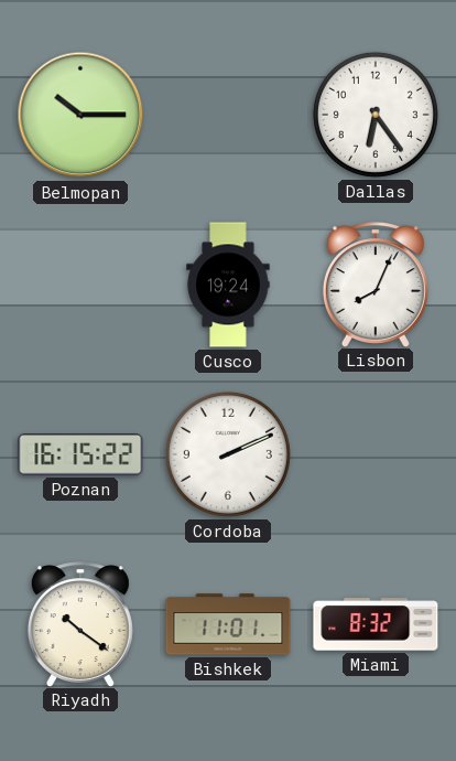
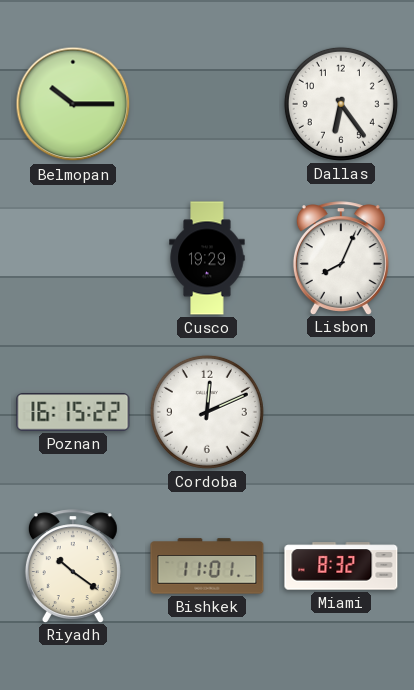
Cusco: 19:24 -> 19:29 (207, 258)
Cordoba: 2:11 -> 12:11 (207, 412)
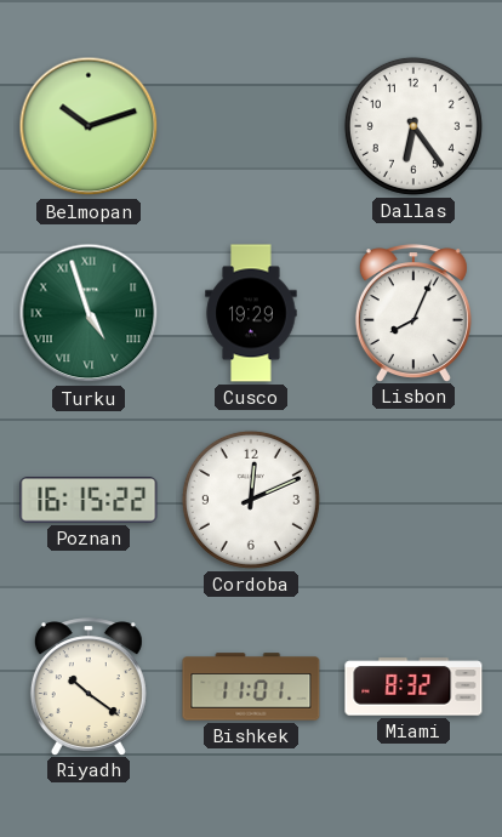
Belmopan: 10:15 -> 10:12 (89, 126)
Turku: none -> 4:57 (89, 313)
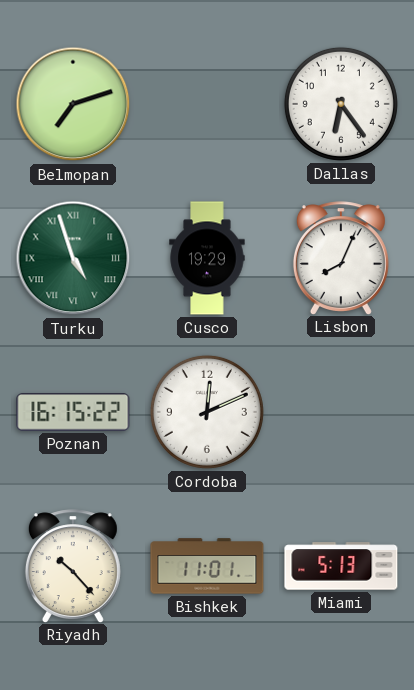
Belmopan: 10:12 -> 7:12 (73, 104)
Riyadh: 10:21 -> 10:23 (73, 566)
Miami: 8:32 -> 5:13 (341, 566)
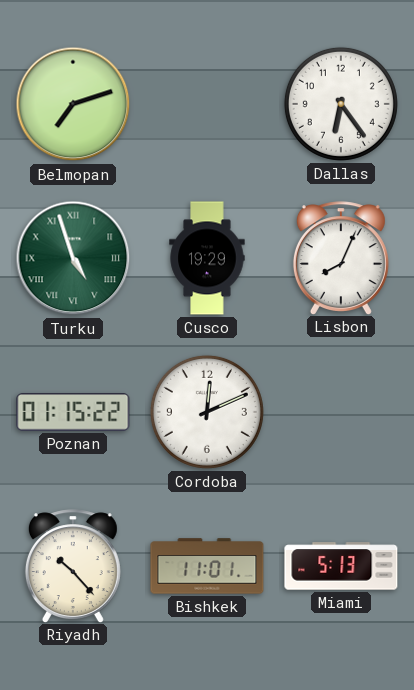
Poznan: 16:15 -> 01:15 (73, 412)
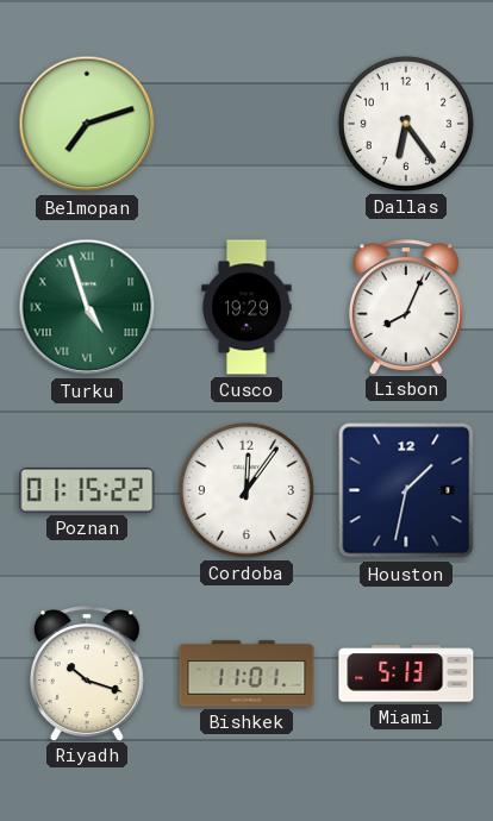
Cordoba: 12:11 -> 12:06 (246, 490)
Houston: none -> 1:32 (406, 490)
Riyadh: 10:23 -> 10:18 (87, 673)
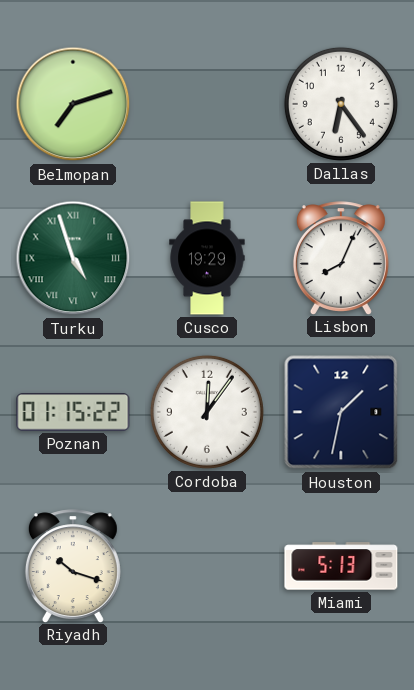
Bishkek: 11:01 -> none (246, 673)
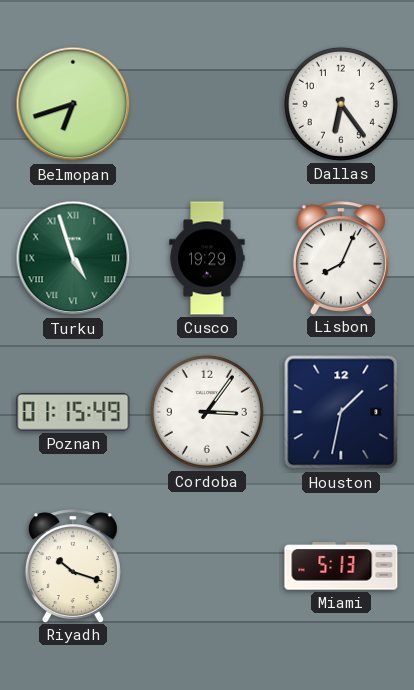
Belmopan: 7:12 -> 6:42 (73, 104)
Poznan: 01:15:22 -> 01:15:49 (73, 412)
Cordoba: 12:06 -> 3:06 (207, 412)
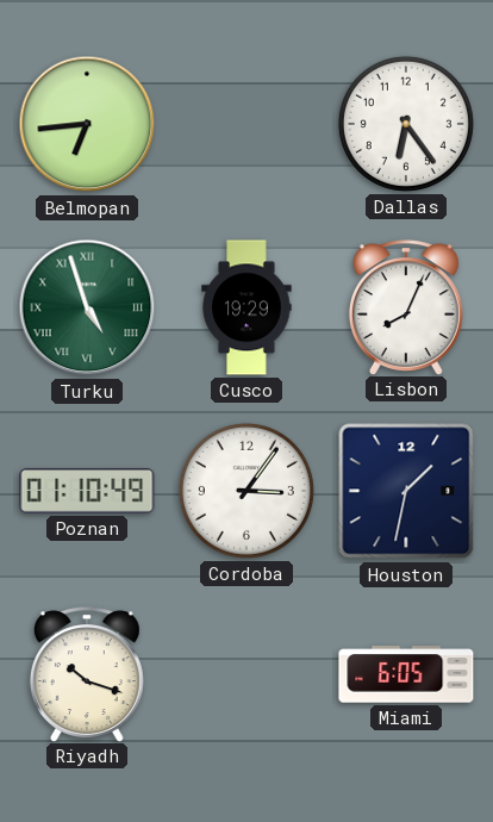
Belmopan: 6:42 -> 6:44 (87, 124)
Poznan: 01:15 -> 01:10 (87, 491)
Miami: 5:13 -> 6:05 (406, 674)
